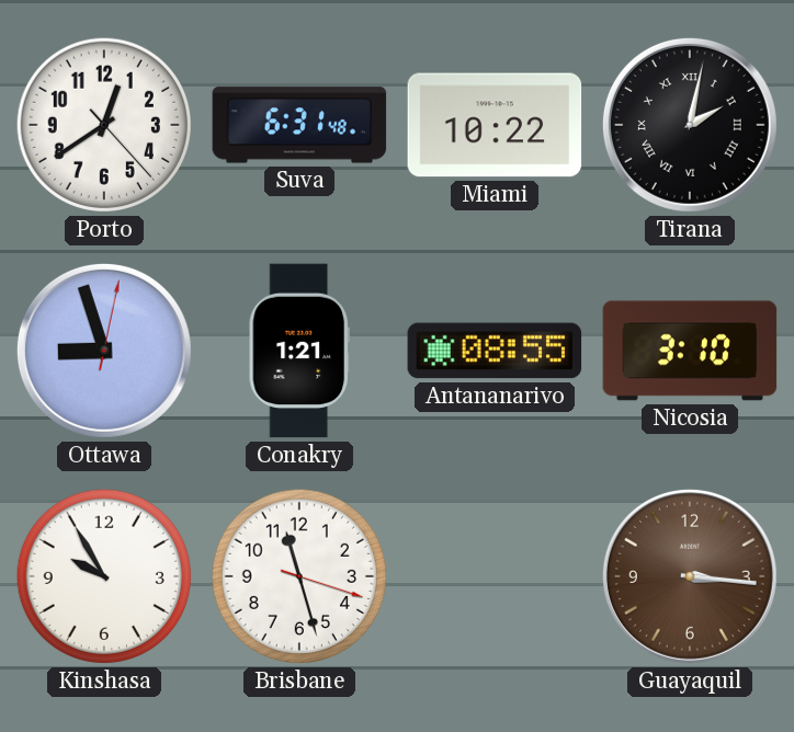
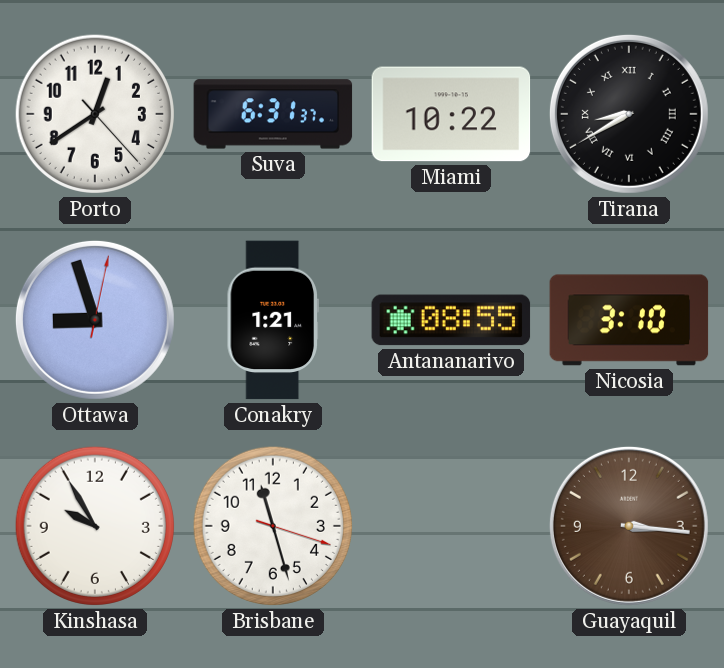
Suva: 6:31:48 -> 6:31:37 (273, 114)
Tirana: 2:02 -> 8:40 (629, 114)
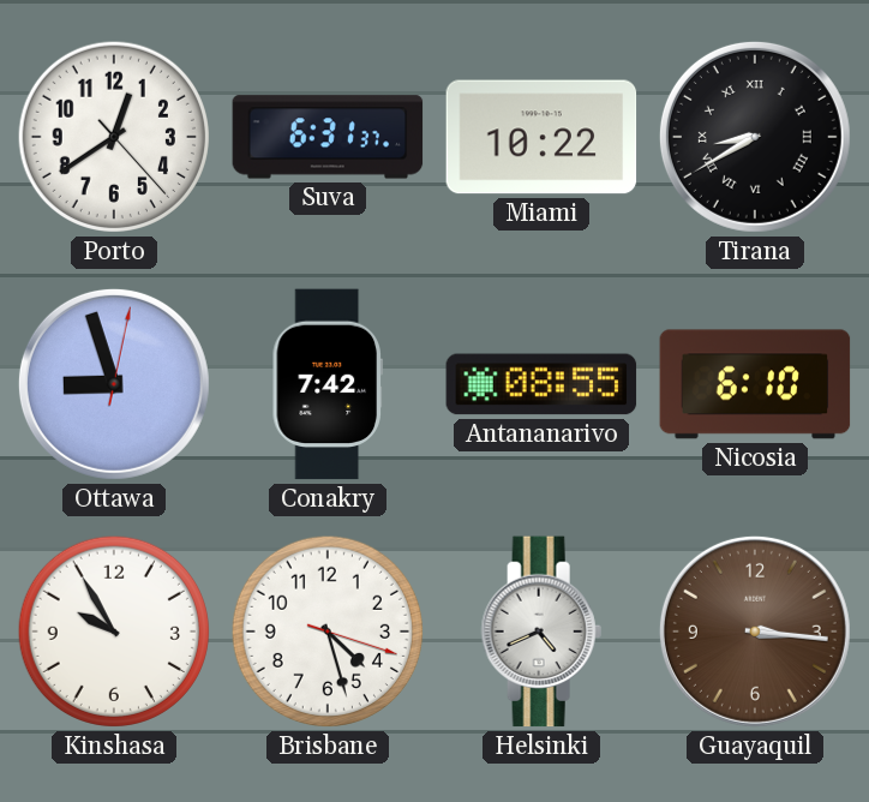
Conakry: 1:21 -> 7:42 (328, 384)
Nicosia: 3:10 -> 6:10 (755, 384)
Brisbane: 11:27 -> 4:27 (328, 632)
Helsinki: none -> 4:41 (541, 632)
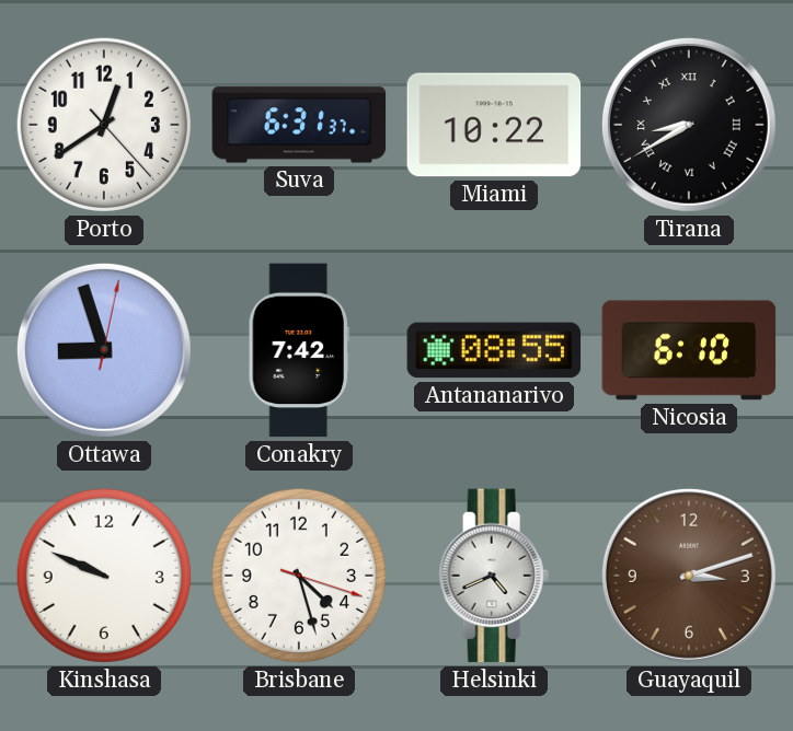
Kinshasa: 9:55 -> 9:49 (104, 576)
Guayaquil: 3:16 -> 3:12 (689, 576)
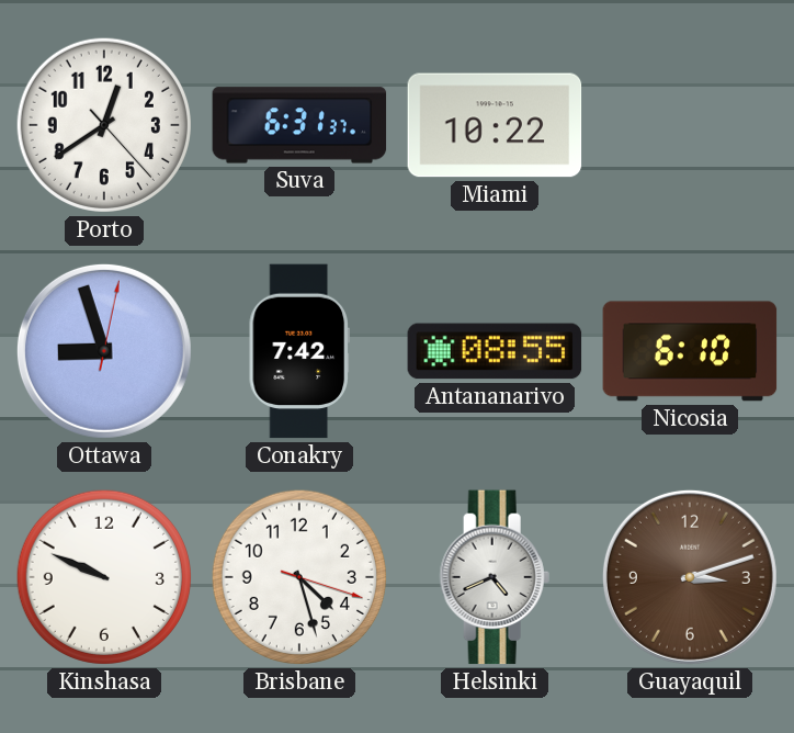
Tirana: 8:40 -> none (689, 125)
